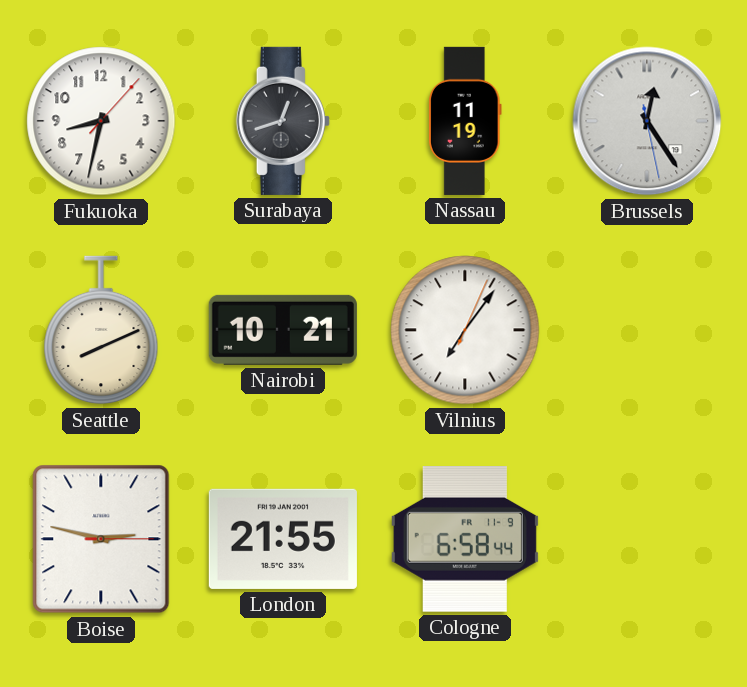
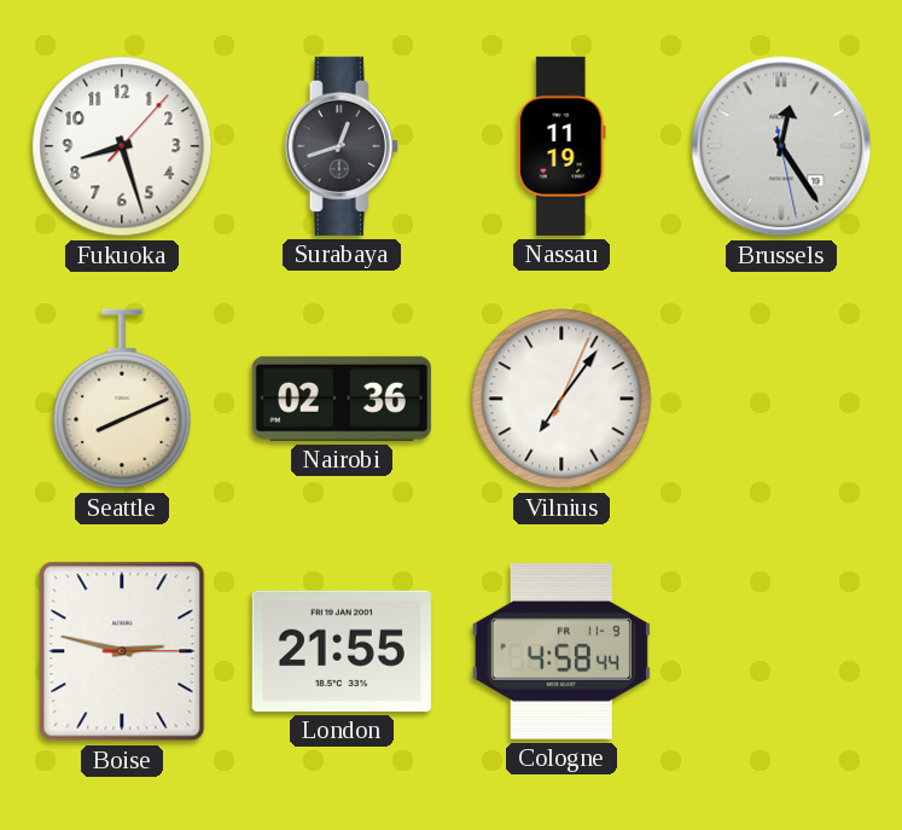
Fukuoka: 8:32 -> 8:27 (122, 146)
Nairobi: 10:21 -> 02:36 (342, 399)
Cologne: 6:58 -> 4:58 (561, 652)
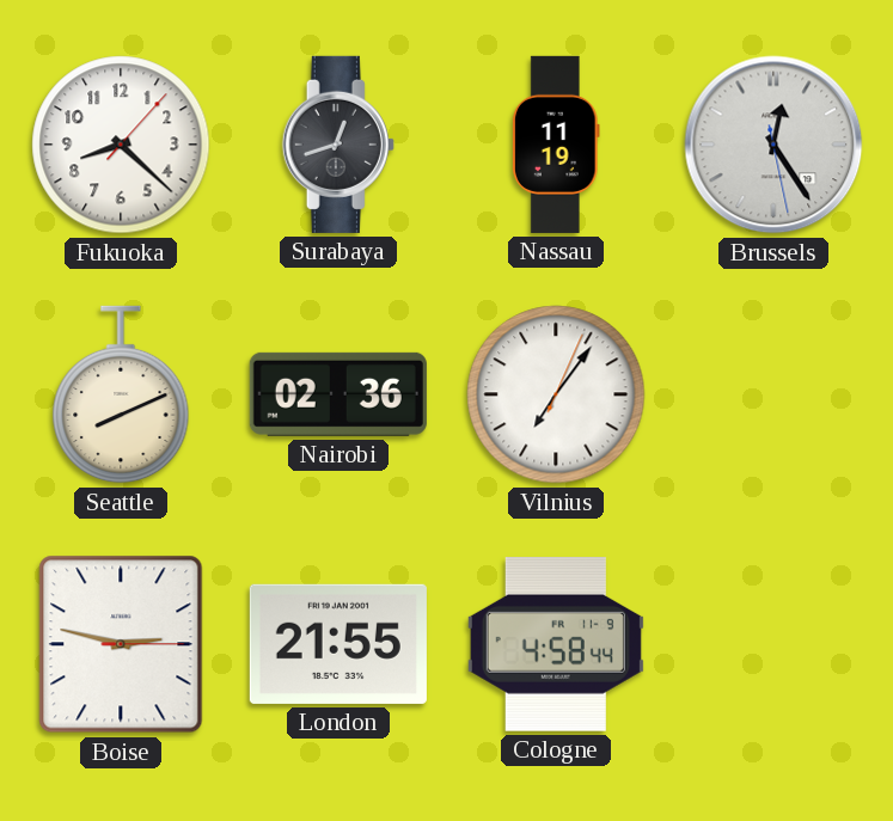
Fukuoka: 8:27 -> 8:22 (121, 145)
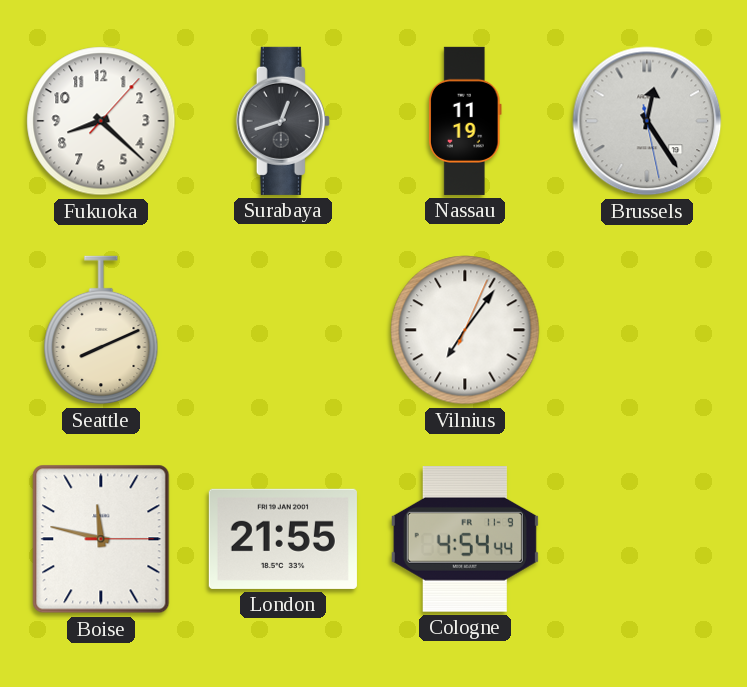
Nairobi: 02:36 -> none (338, 394)
Boise: 2:47 -> 11:47 (101, 539)
Cologne: 4:58 -> 4:54 (465, 540)
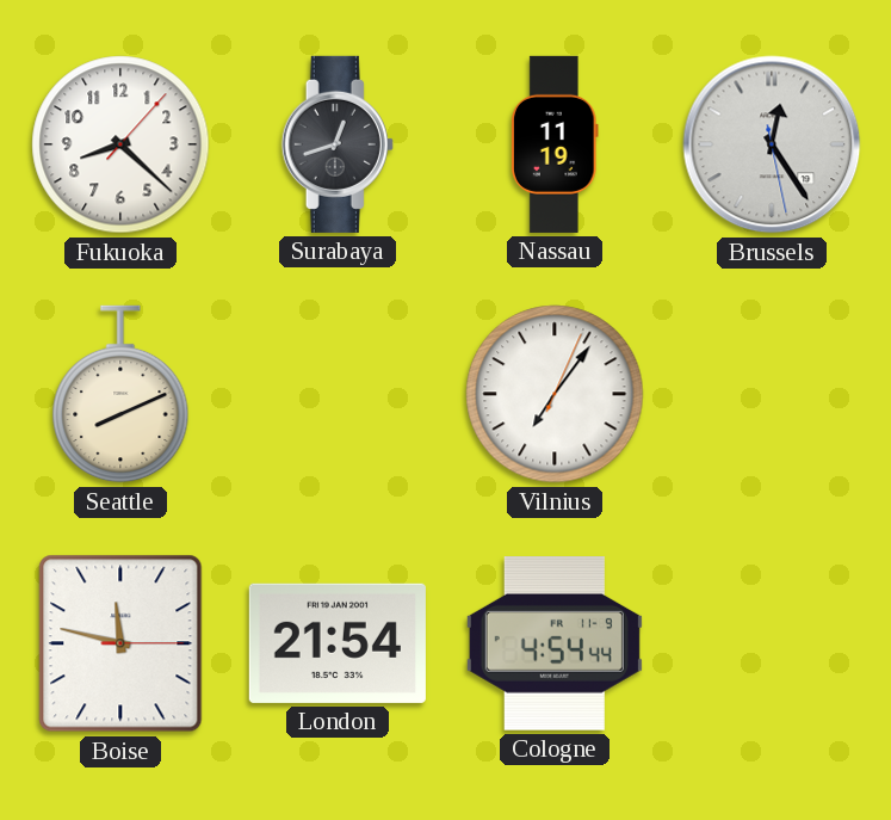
London: 21:55 -> 21:54 (338, 643)
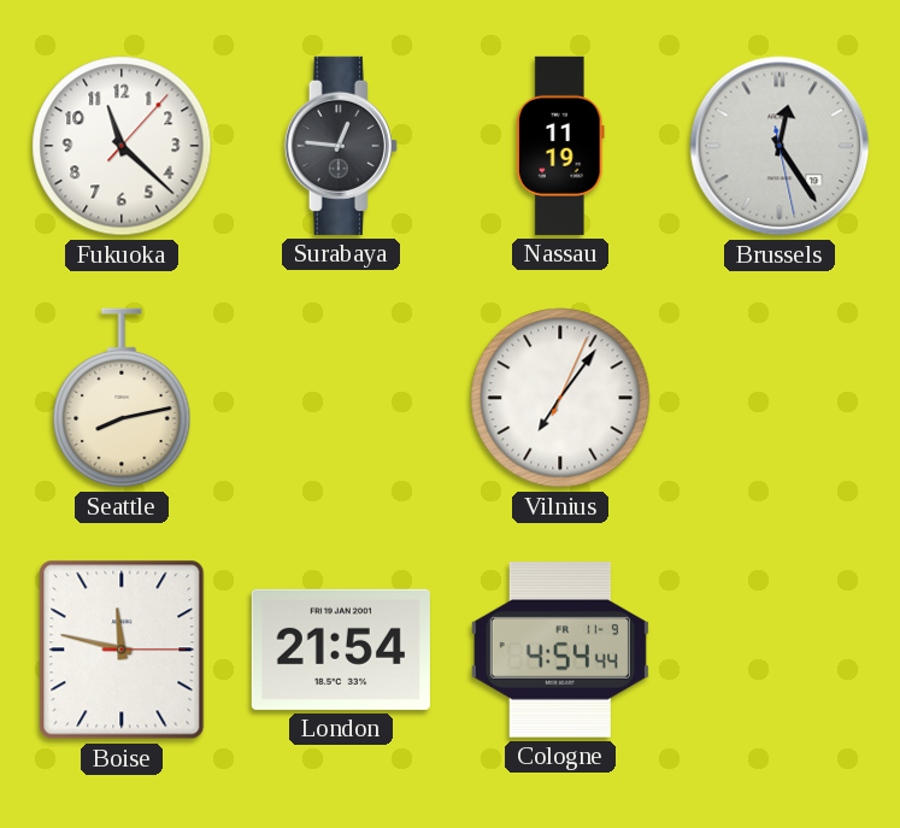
Fukuoka: 8:22 -> 11:22 (122, 146)
Surabaya: 12:42 -> 12:46 (341, 146)
Seattle: 8:11 -> 8:13 (122, 398)
